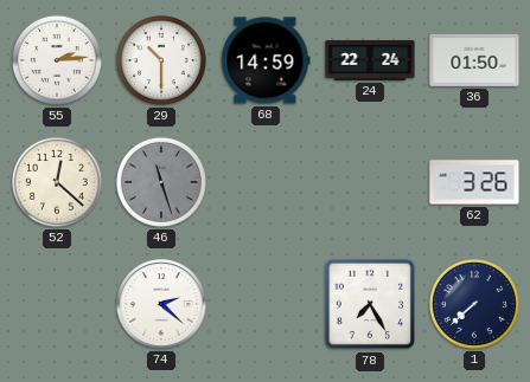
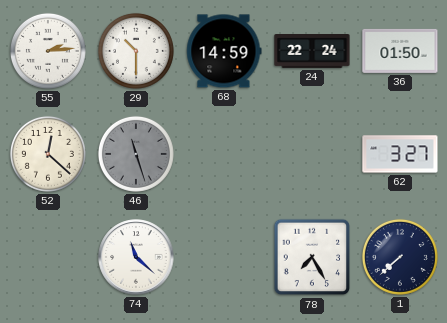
62: 3:26 -> 3:27 (400, 154)
74: 2:22 -> 11:22 (136, 257)
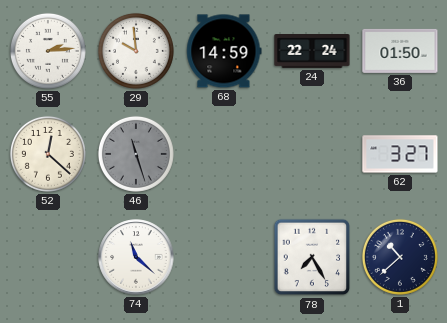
29: 10:30 -> 9:59 (136, 51)
1: 7:38 -> 10:38 (400, 257)
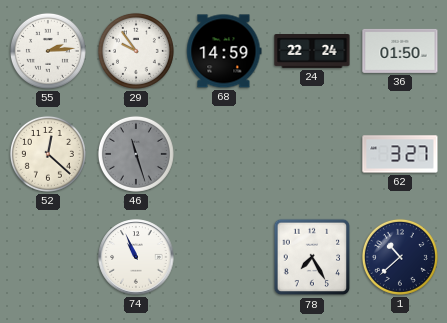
29: 9:59 -> 9:54 (136, 51)
74: 11:22 -> 10:56 (136, 257)
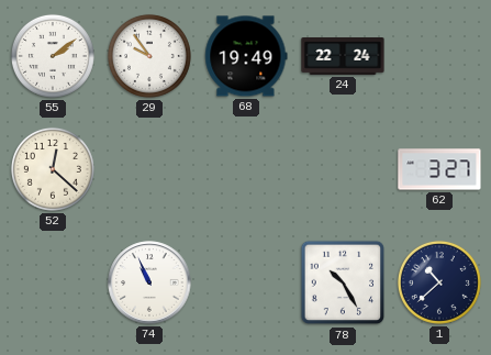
55: 2:14 -> 2:09 (53, 56)
68: 14:59 -> 19:49 (246, 56)
36: 01:50 -> none (400, 51)
46: 11:27 -> none (136, 154)
78: 7:25 -> 10:25 (343, 282)
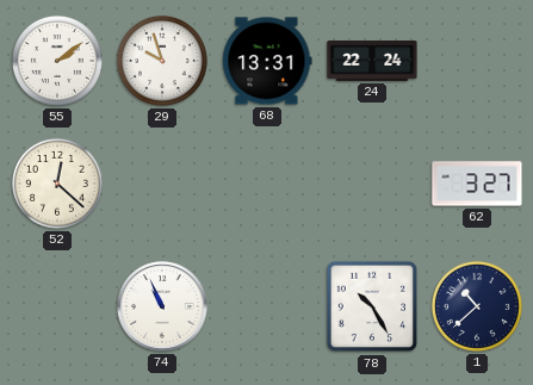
29: 9:54 -> 9:57 (162, 61)
68: 19:49 -> 13:31 (267, 61)
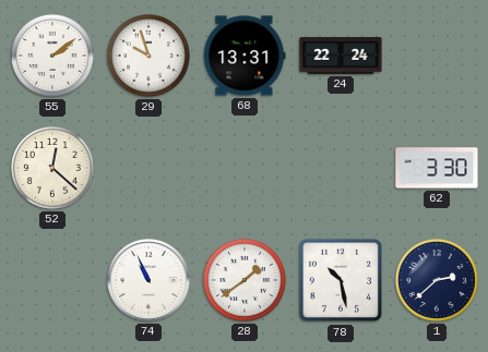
62: 3:27 -> 3:30 (437, 168)
28: none -> 1:39 (245, 280)
78: 10:25 -> 10:28 (341, 280)
1: 10:38 -> 2:38 (437, 280)
